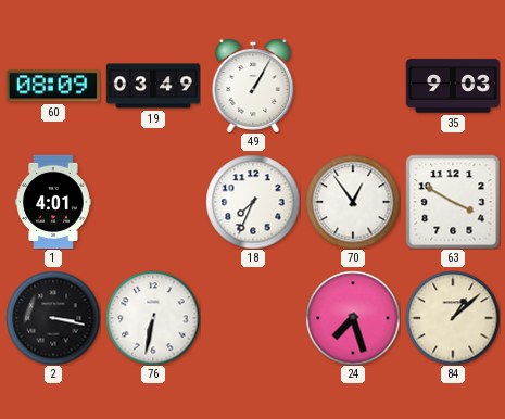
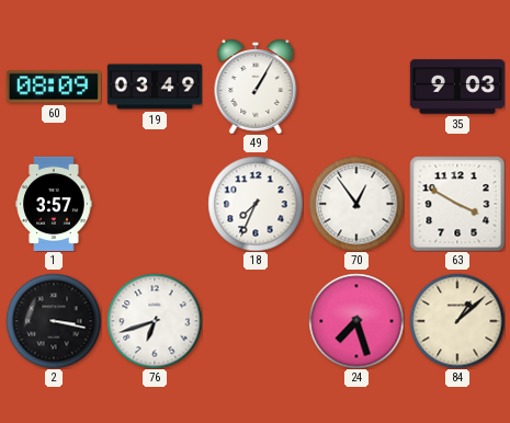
1: 4:01 -> 3:57 (54, 203)
76: 6:32 -> 6:42 (155, 321)
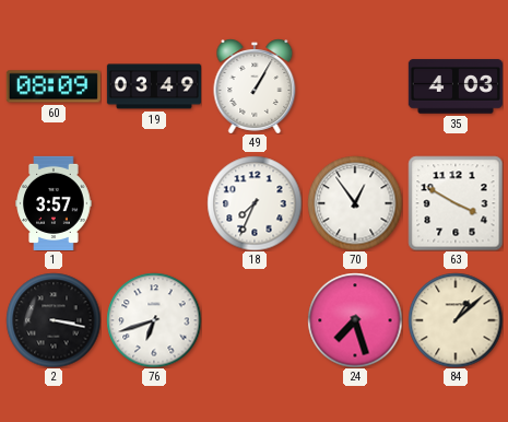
35: 9:03 -> 4:03 (456, 86)
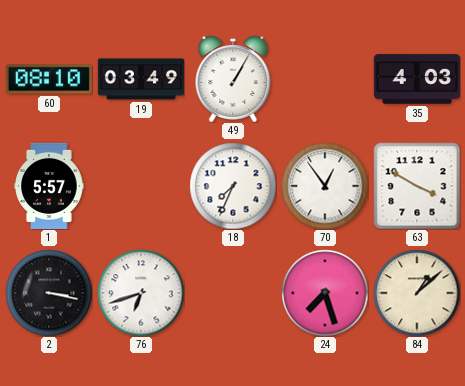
60: 08:09 -> 08:10 (49, 79)
1: 3:57 -> 5:57 (49, 185)
